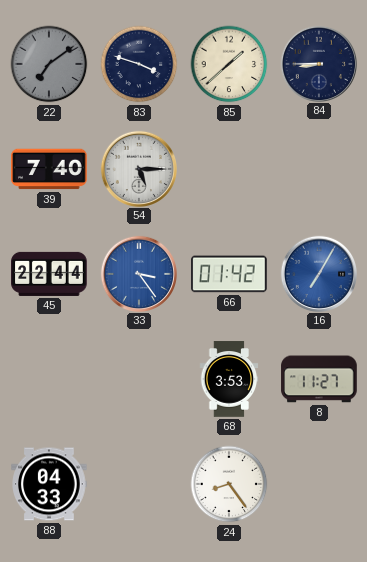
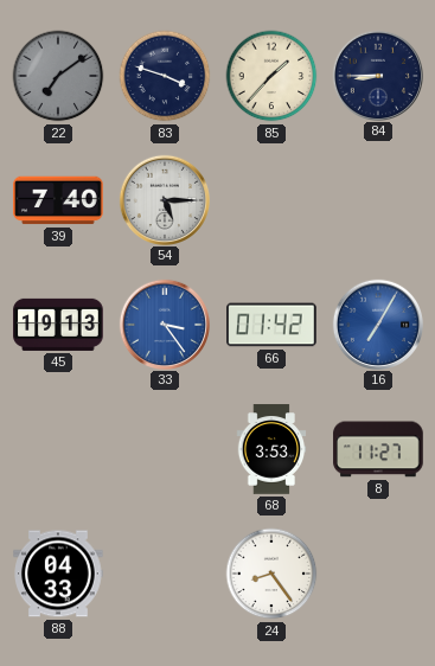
85: 1:38 -> 1:37 (271, 76)
45: 22:44 -> 19:13 (58, 325)
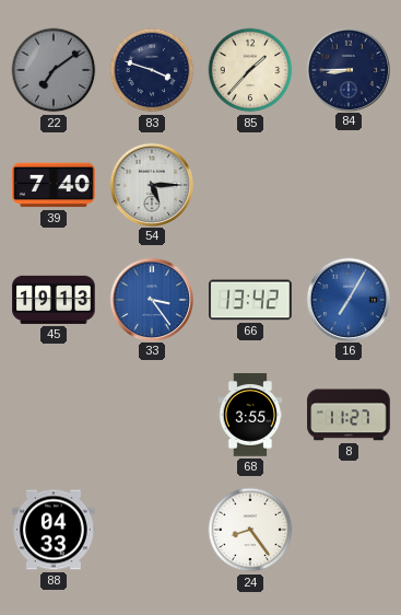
66: 01:42 -> 13:42 (250, 300)
68: 3:53 -> 3:55 (250, 415)
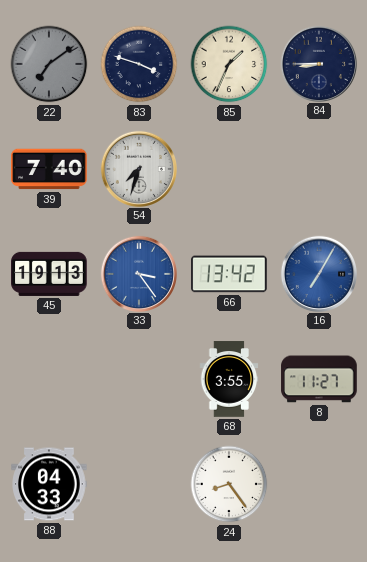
85: 1:37 -> 1:34 (229, 64)
54: 5:15 -> 7:33 (138, 168)
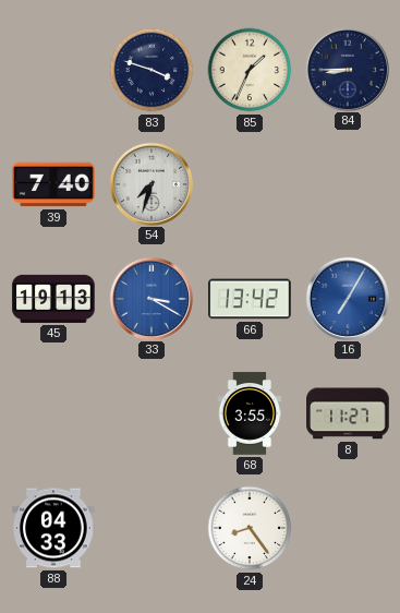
22: 7:09 -> none (49, 64)
33: 3:24 -> 3:20 (150, 298)
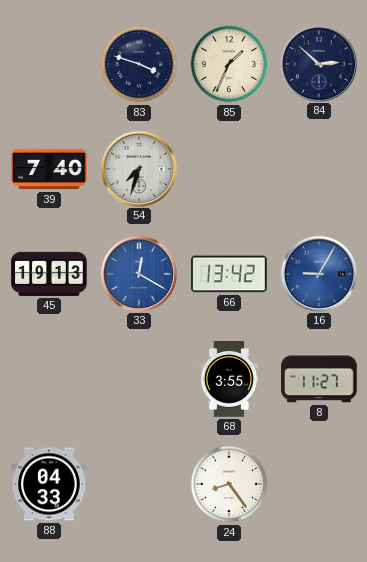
84: 8:45 -> 2:52 (318, 63)
33: 3:20 -> 12:20 (138, 273)
16: 7:05 -> 9:05 (318, 273)
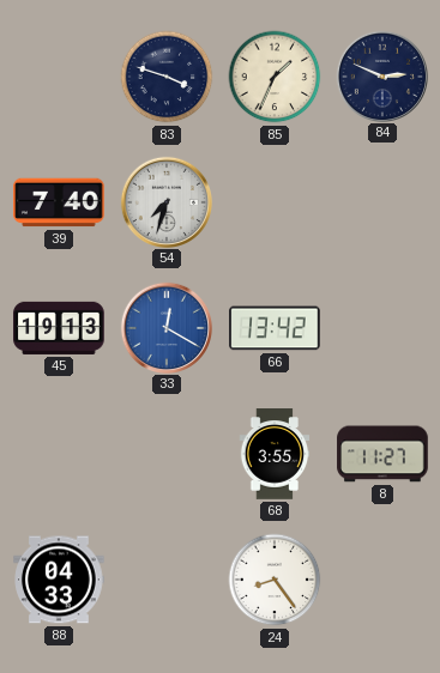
84: 2:52 -> 2:49 (381, 75)
16: 9:05 -> none (318, 273)
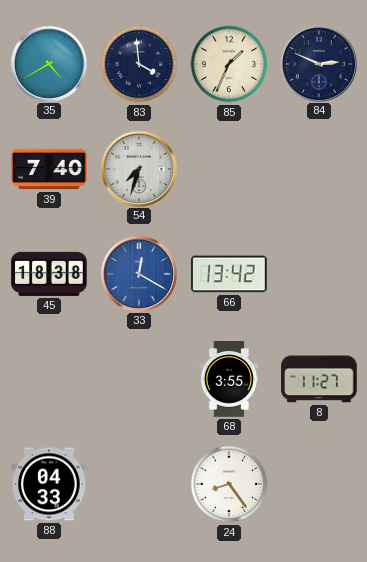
35: none -> 4:40 (48, 63)
83: 3:48 -> 3:59 (139, 64)
45: 19:13 -> 18:38 (49, 274)
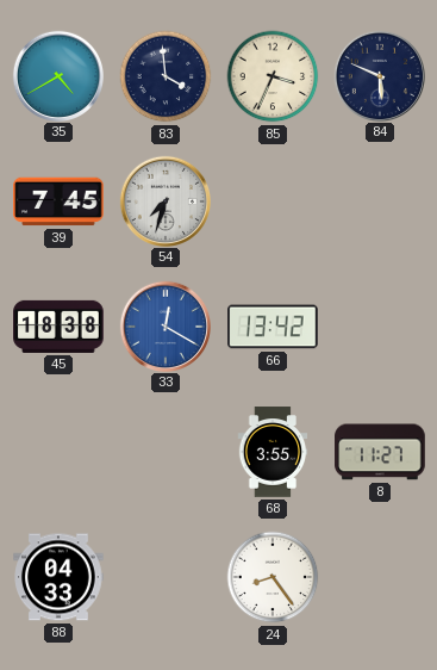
85: 1:34 -> 3:34 (273, 76)
84: 2:49 -> 5:49 (379, 75)
39: 7:40 -> 7:45 (58, 201)
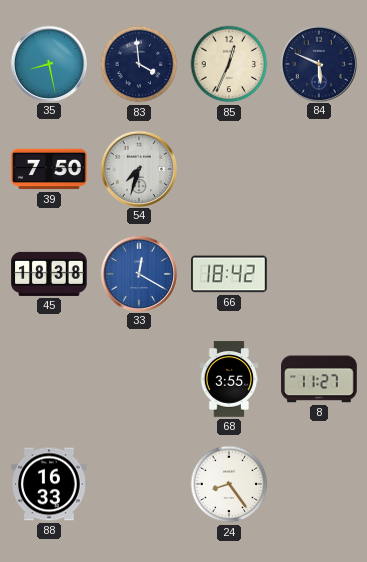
35: 4:40 -> 8:28 (48, 63)
85: 3:34 -> 12:34 (229, 64)
39: 7:45 -> 7:50 (49, 169)
66: 13:42 -> 18:42 (229, 274)
88: 04:33 -> 16:33 (49, 484)
